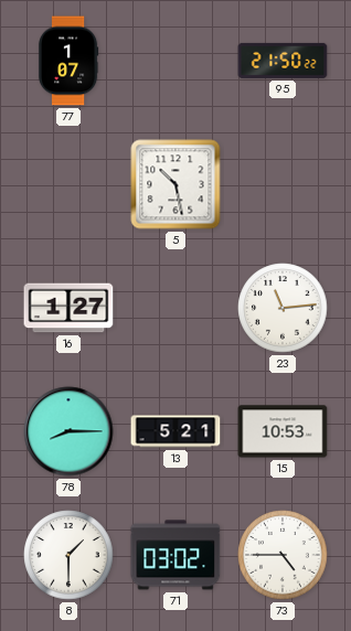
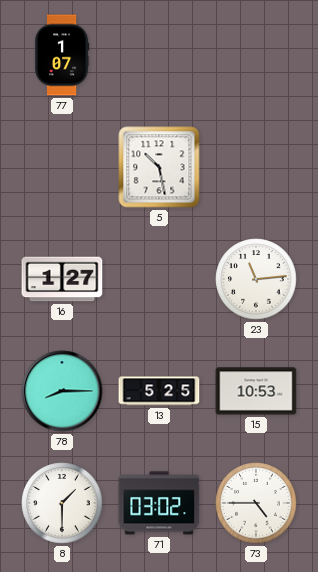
95: 21:50 -> none (283, 61)
13: 5:21 -> 5:25 (159, 391)
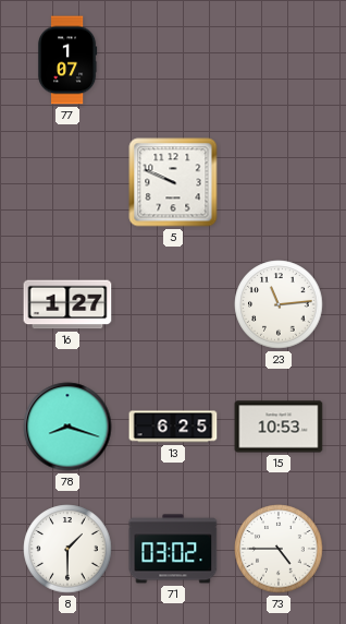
5: 10:28 -> 9:49 (173, 182)
78: 8:15 -> 8:18 (67, 427)
13: 5:25 -> 6:25 (173, 427)
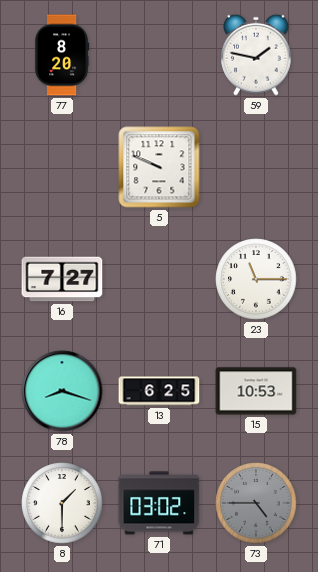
77: 1:07 -> 8:20 (62, 55)
59: none -> 1:47 (256, 55)
16: 1:27 -> 7:27 (62, 279)
23: 11:14 -> 11:15 (256, 279)
73 dial: white -> grey (256, 503)
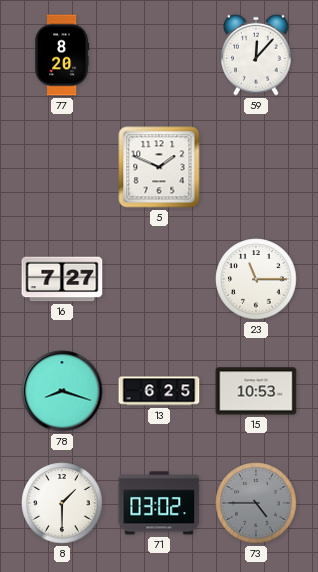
59: 1:47 -> 12:07 (256, 55)
5: 9:49 -> 1:49 (159, 167)
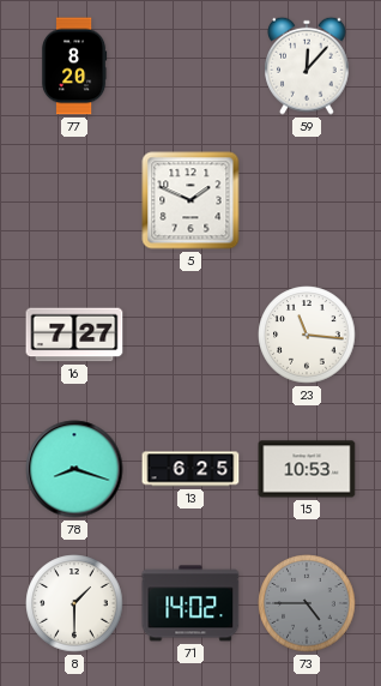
23: 11:15 -> 11:16 (307, 335)
71: 03:02 -> 14:02 (190, 603)
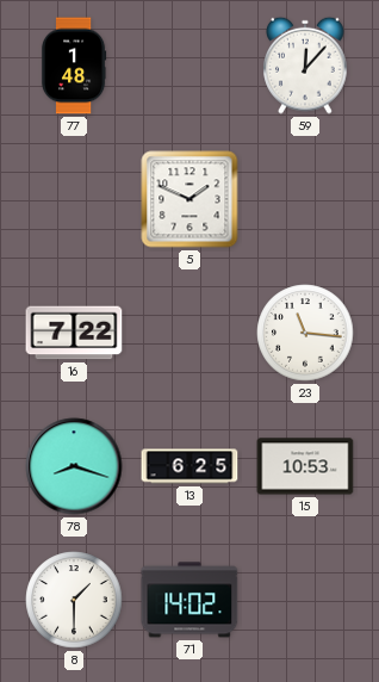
77: 8:20 -> 1:48 (74, 66)
16: 7:27 -> 7:22 (74, 333)
73: 4:45 -> none (307, 603)
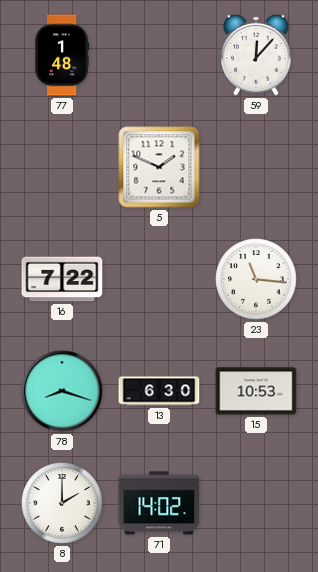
13: 6:25 -> 6:30 (159, 391)
8: 1:30 -> 2:00 (62, 503)
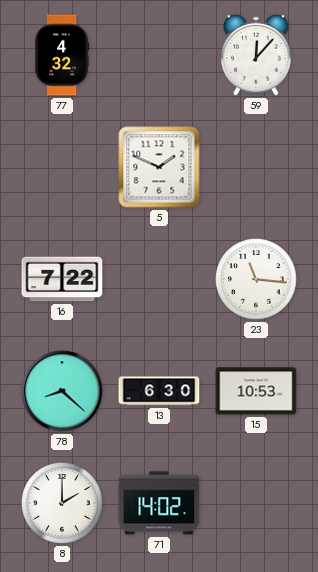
77: 1:48 -> 4:32 (62, 55)
78: 8:18 -> 8:22 (62, 391)
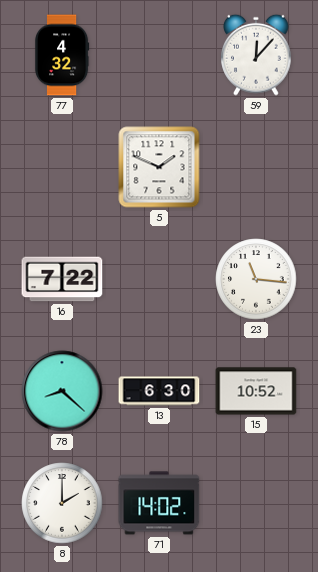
15: 10:53 -> 10:52 (256, 391)
